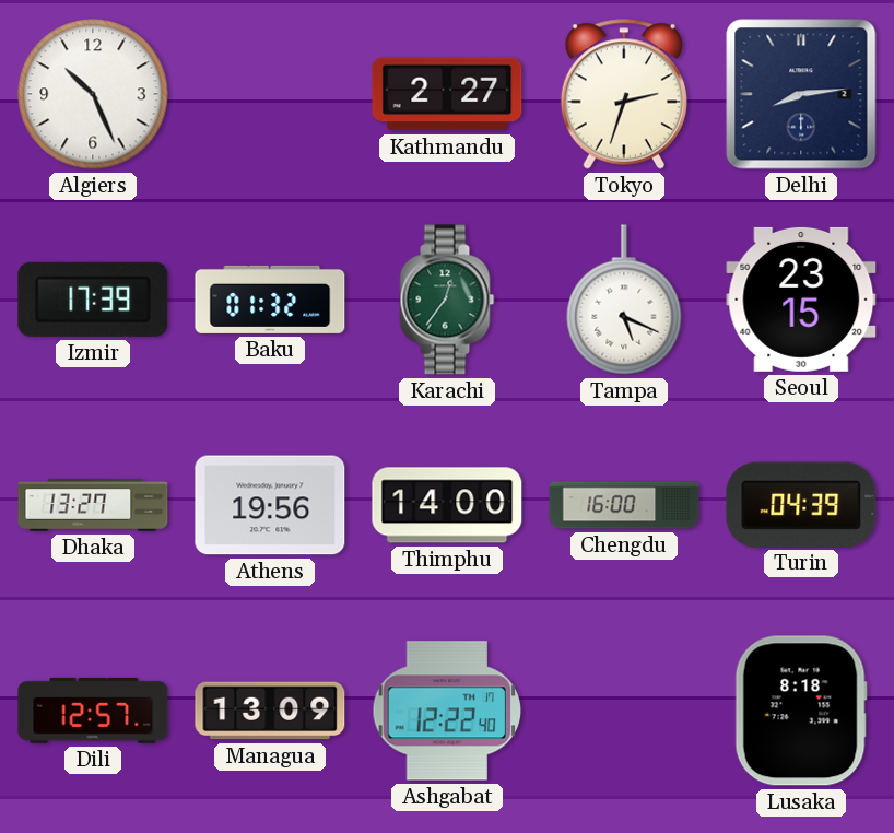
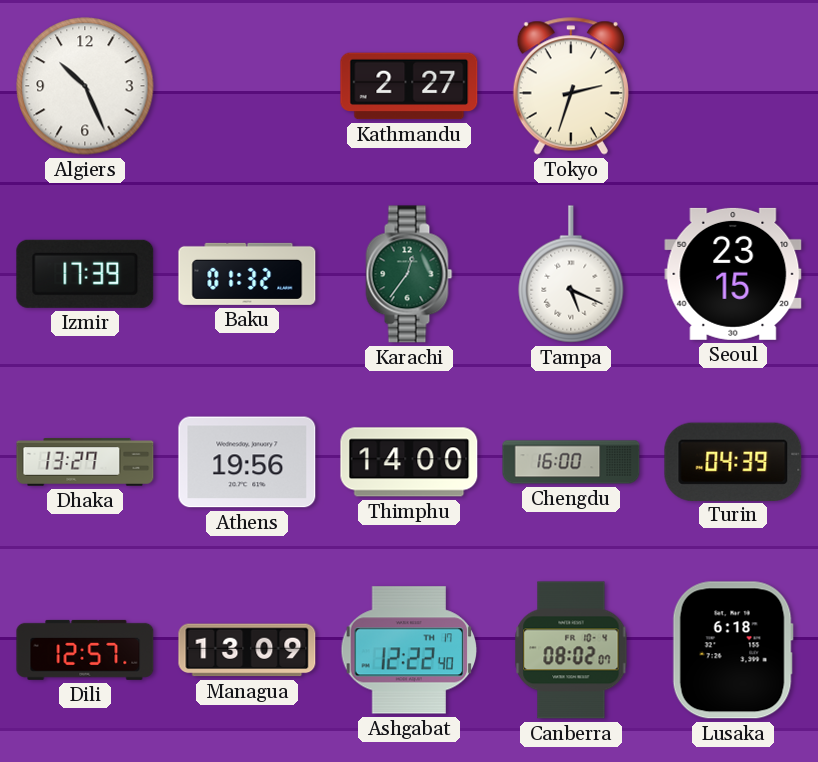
Delhi: 8:14 -> none (801, 94)
Canberra: none -> 08:02 (571, 650)
Lusaka: 8:18 -> 6:18 (733, 650)
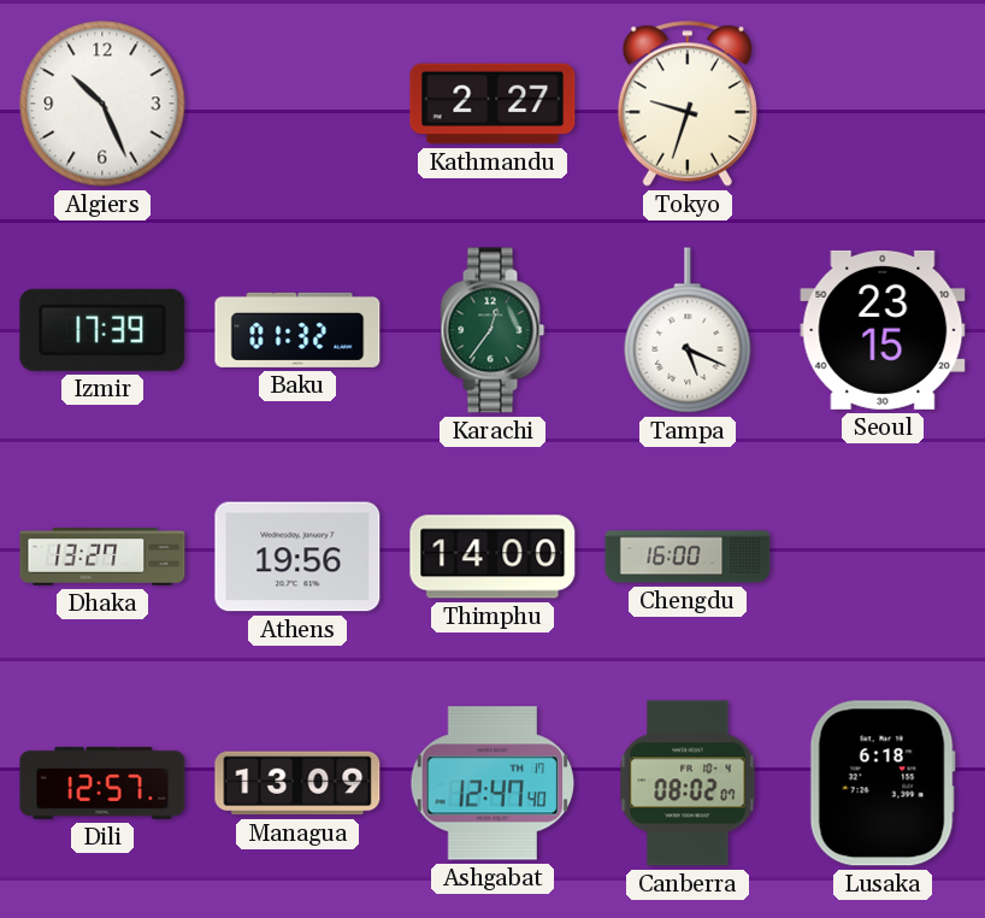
Tokyo: 2:33 -> 9:33 (688, 104)
Turin: 04:39 -> none (733, 461)
Ashgabat: 12:22 -> 12:47 (492, 783)
